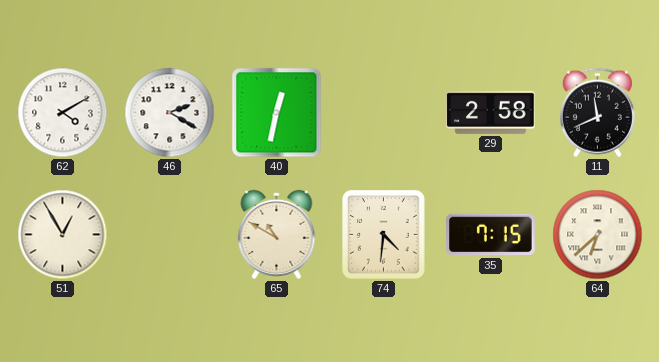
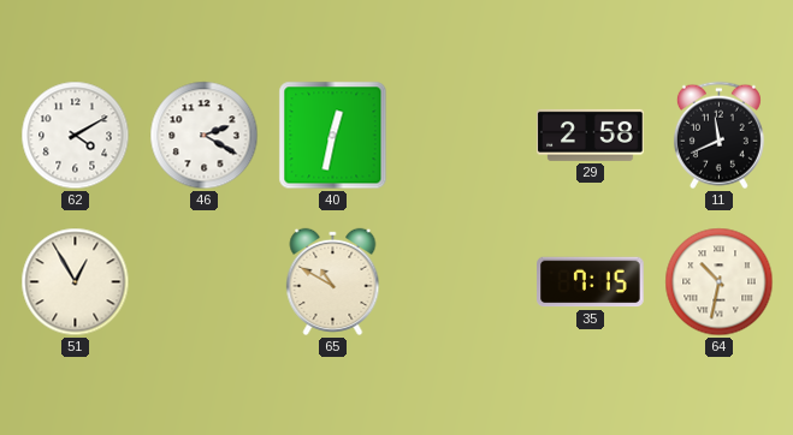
74: 4:31 -> none (384, 235)
64: 6:38 -> 10:32 (720, 282)
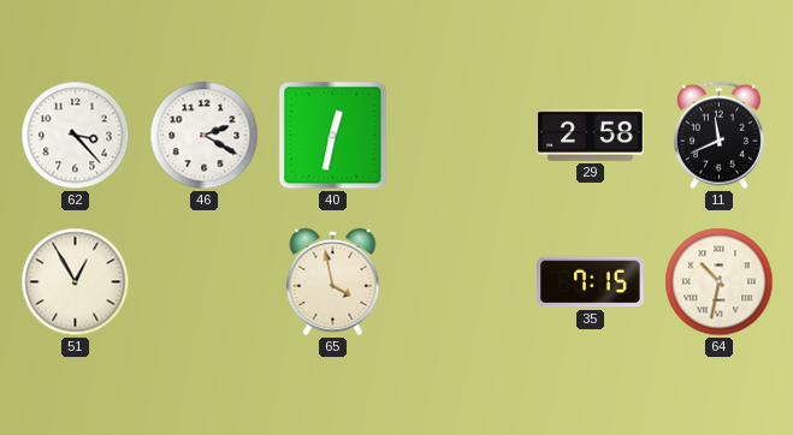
62: 4:10 -> 3:23 (76, 136)
65: 10:50 -> 3:58 (333, 281)
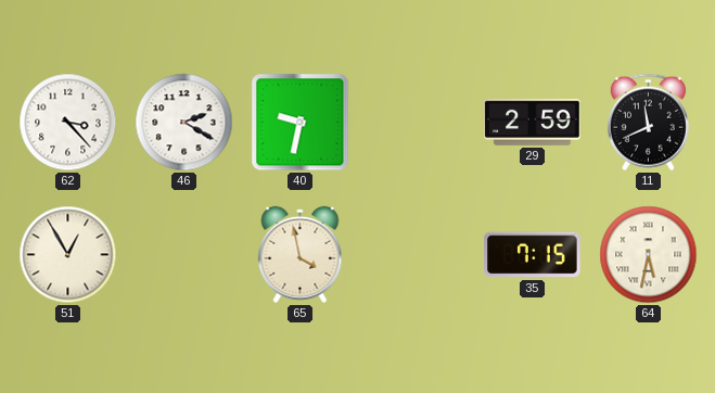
40: 12:32 -> 9:32 (301, 123)
29: 2:58 -> 2:59 (533, 122)
64: 10:32 -> 5:32 (649, 255)
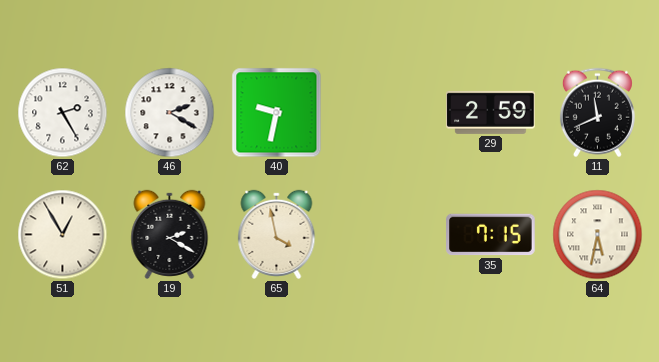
62: 3:23 -> 2:25 (63, 113)
19: none -> 2:20 (170, 234)
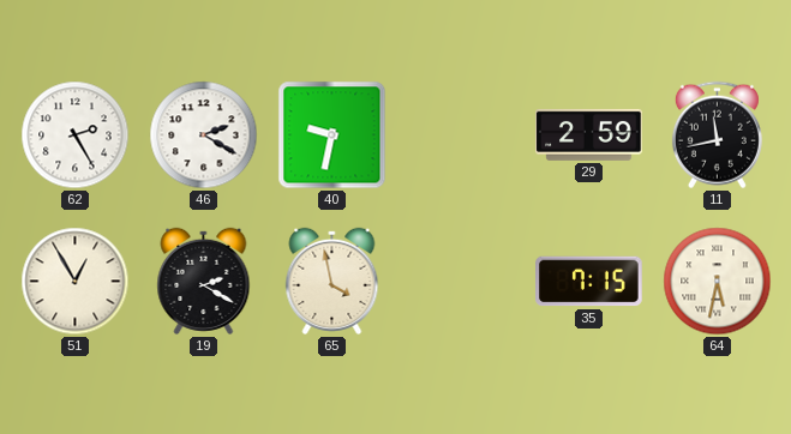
11: 11:41 -> 11:43 (717, 135)
